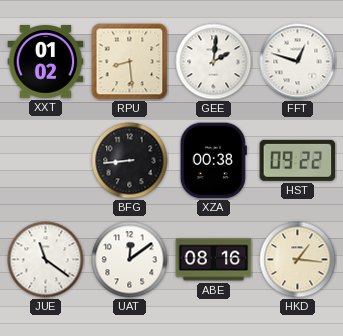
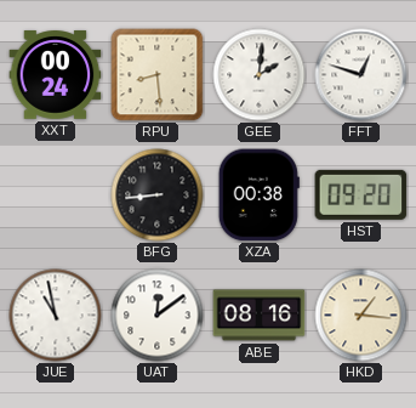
XXT: 01:02 -> 00:24 (56, 75)
HST: 09:22 -> 09:20 (361, 194)
JUE: 11:21 -> 10:58 (56, 316)
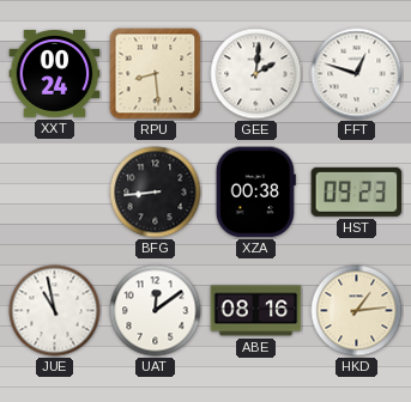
HST: 09:20 -> 09:23 (357, 191)
HKD: 1:16 -> 1:14 (357, 311)
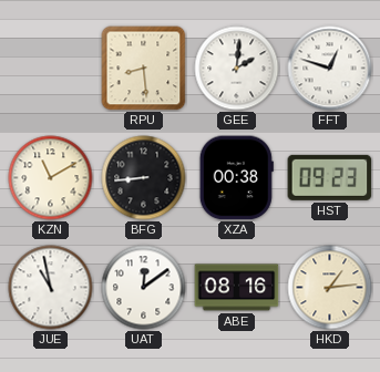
XXT: 00:24 -> none (55, 74)
KZN: none -> 11:10 (51, 178)
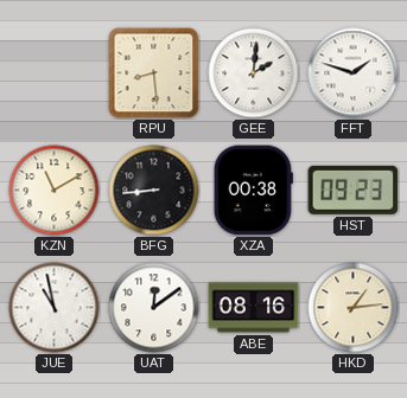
FFT: 12:48 -> 1:48 (354, 73)
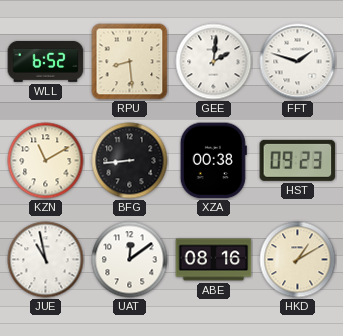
WLL: none -> 6:52 (46, 61)
HKD: 1:14 -> 1:10 (298, 260)
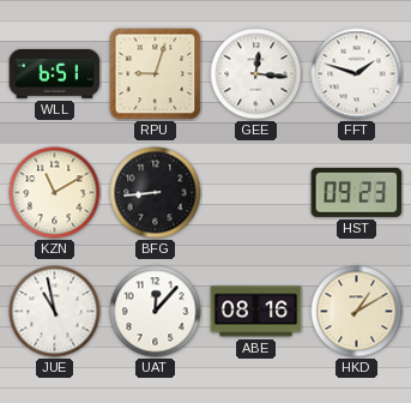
WLL: 6:52 -> 6:51 (55, 73)
RPU: 8:29 -> 9:03 (156, 74)
GEE: 2:01 -> 12:16 (256, 74)
XZA: 00:38 -> none (213, 161)
UAT: 12:09 -> 12:07 (156, 312)
